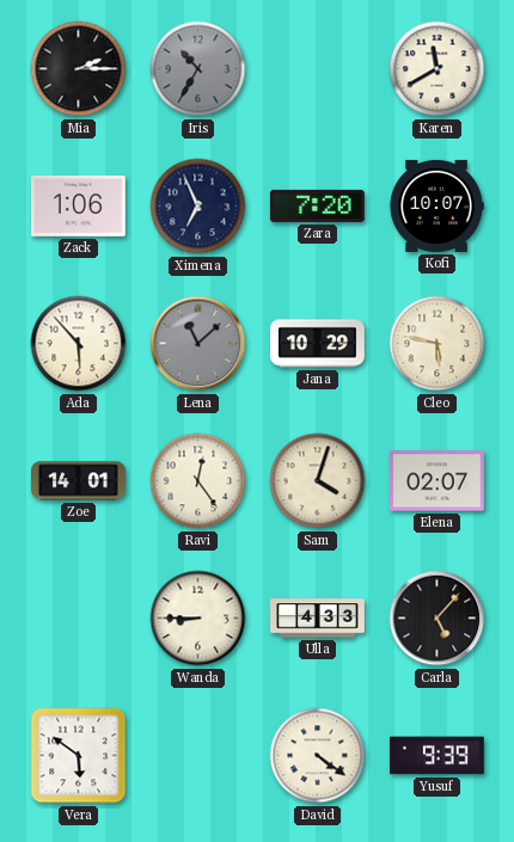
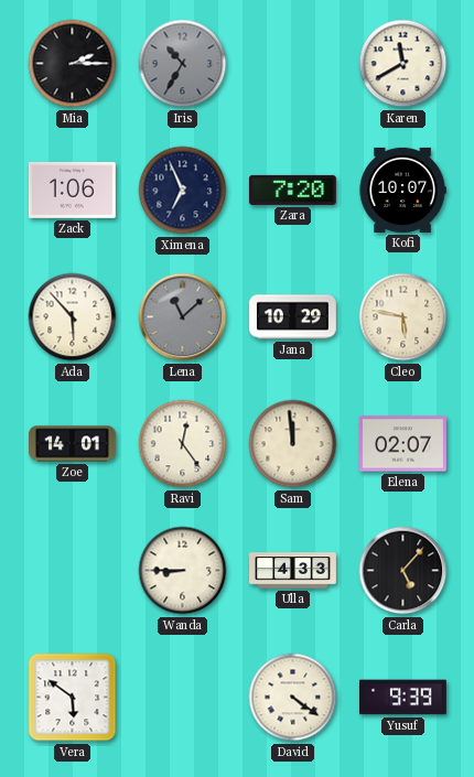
Sam: 4:03 -> 11:59 (293, 444)
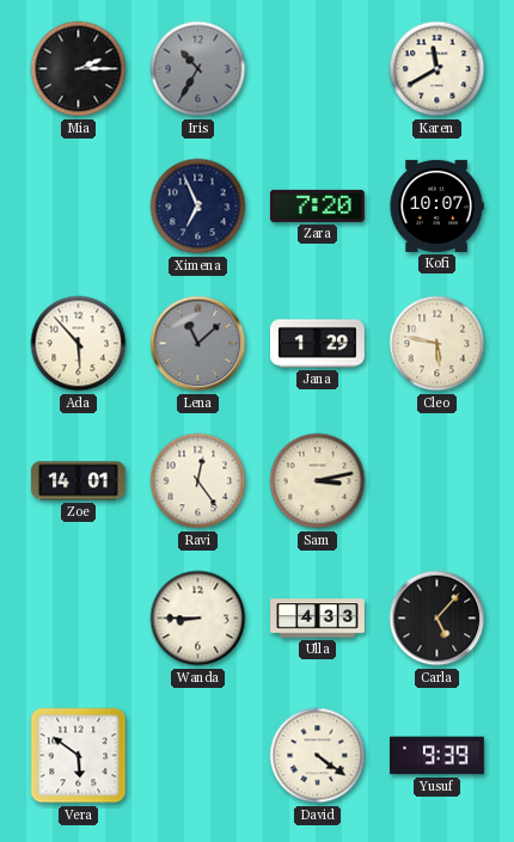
Zack: 1:06 -> none (72, 191)
Jana: 10:29 -> 1:29 (318, 344)
Sam: 11:59 -> 3:13 (318, 481)
Elena: 02:07 -> none (403, 444)
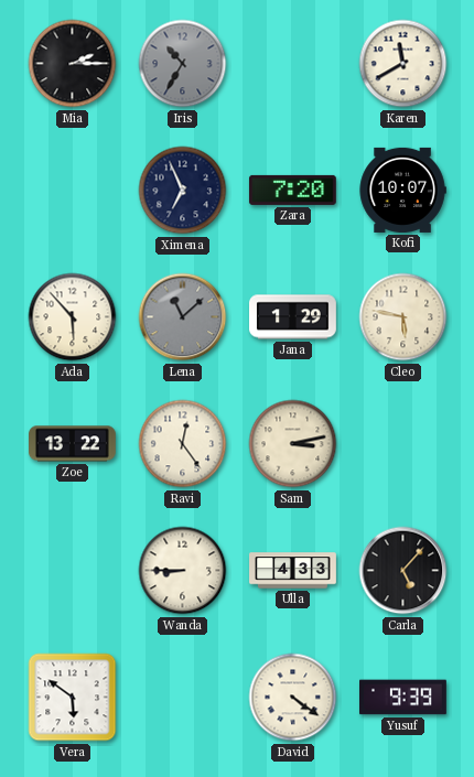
Zoe: 14:01 -> 13:22 (73, 444)
